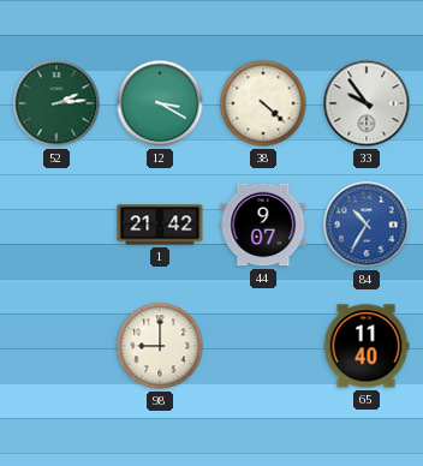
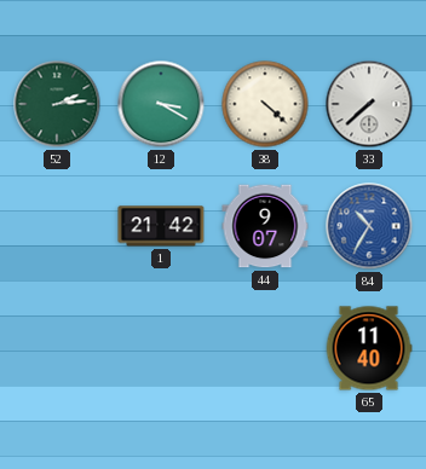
33: 9:54 -> 7:38 (369, 104)
98: 9:00 -> none (160, 346)
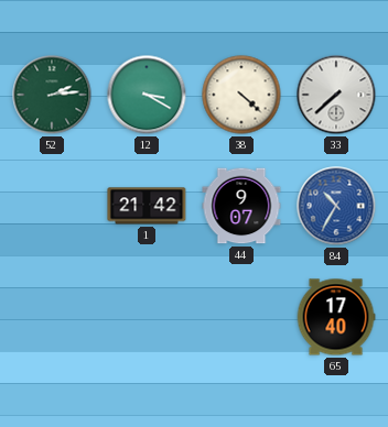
65: 11:40 -> 17:40 (336, 317)
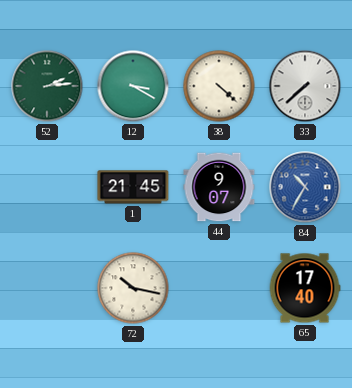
1: 21:42 -> 21:45 (133, 187)
72: none -> 10:17 (133, 288)
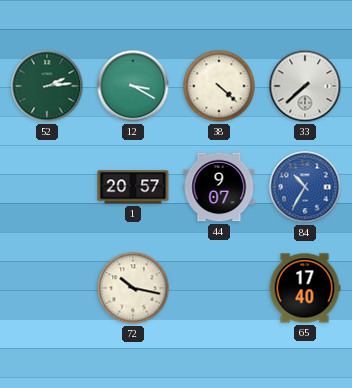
1: 21:45 -> 20:57 (133, 187)
